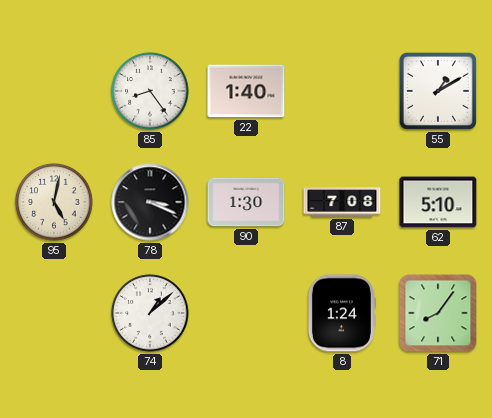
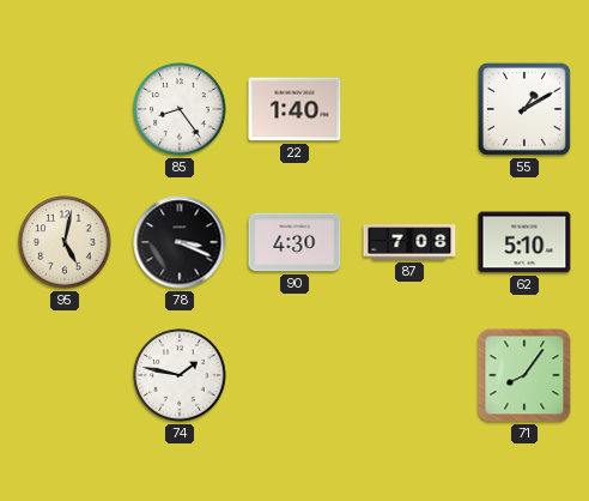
90: 1:30 -> 4:30 (294, 242)
74: 1:08 -> 1:47 (180, 375)
8: 1:24 -> none (341, 313)
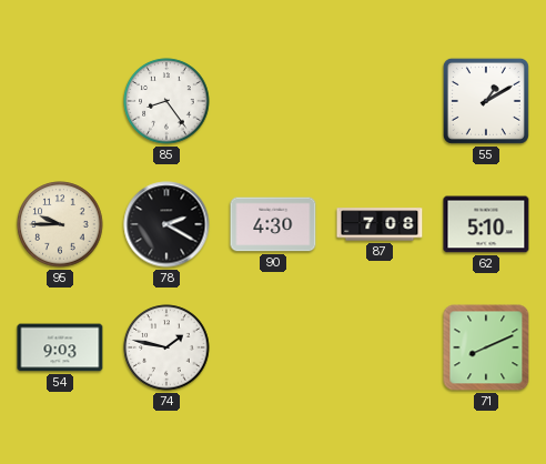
22: 1:40 -> none (294, 109)
95: 5:02 -> 9:45 (60, 224)
78: 3:19 -> 2:20 (166, 224)
54: none -> 9:03 (60, 347)
71: 8:06 -> 8:11 (486, 347)
